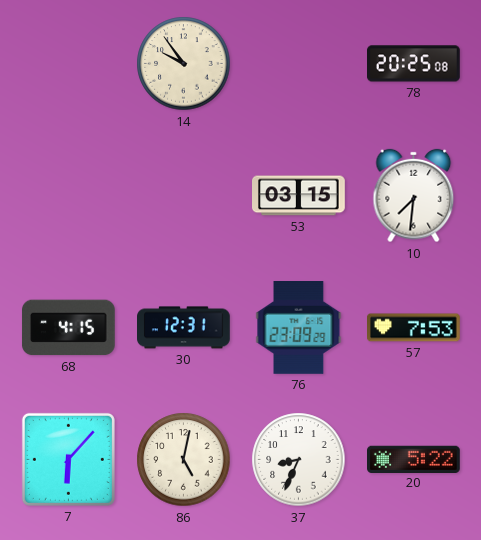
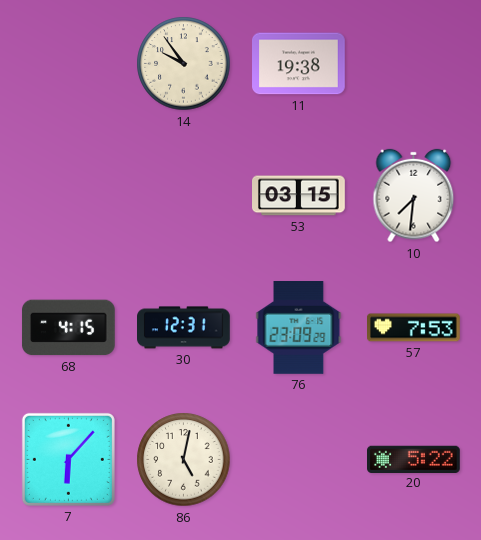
11: none -> 19:38 (299, 64)
78: 20:25 -> none (414, 64)
37: 8:34 -> none (299, 460)
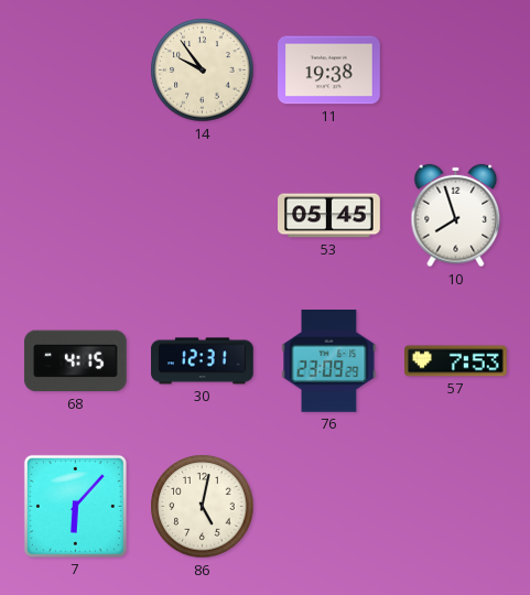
53: 03:15 -> 05:45 (329, 216)
10: 7:31 -> 7:57 (456, 216)
20: 5:22 -> none (414, 459)
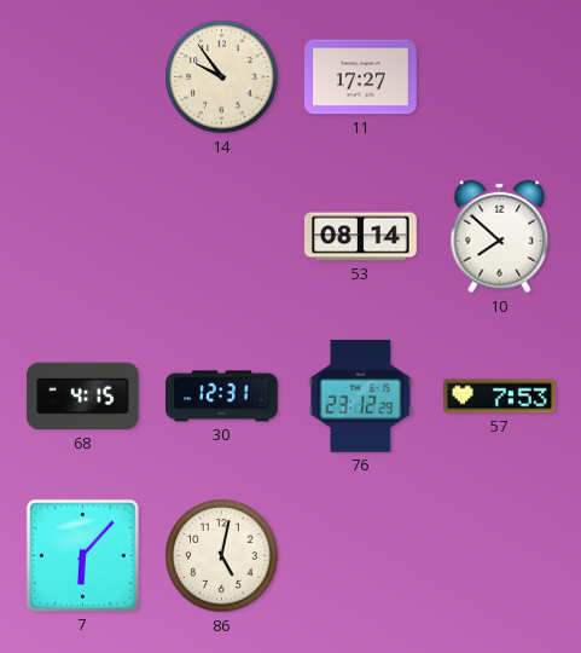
11: 19:38 -> 17:27 (361, 77)
53: 05:45 -> 08:14 (361, 237)
10: 7:57 -> 7:52 (500, 237)
76: 23:09 -> 23:12 (361, 397)
